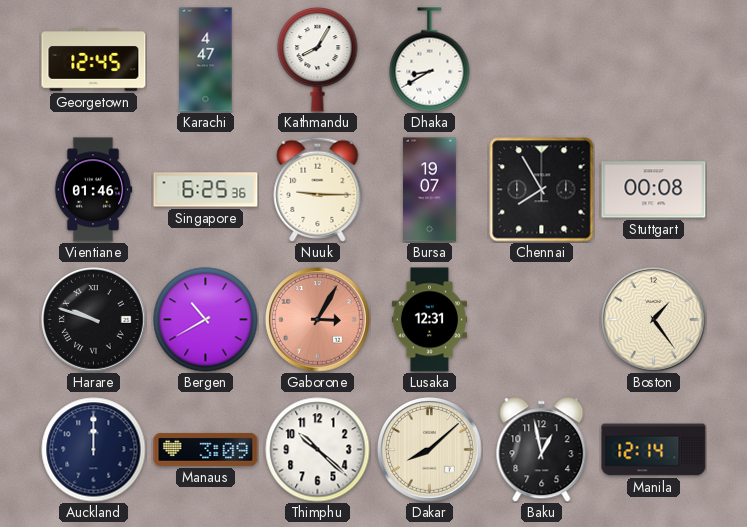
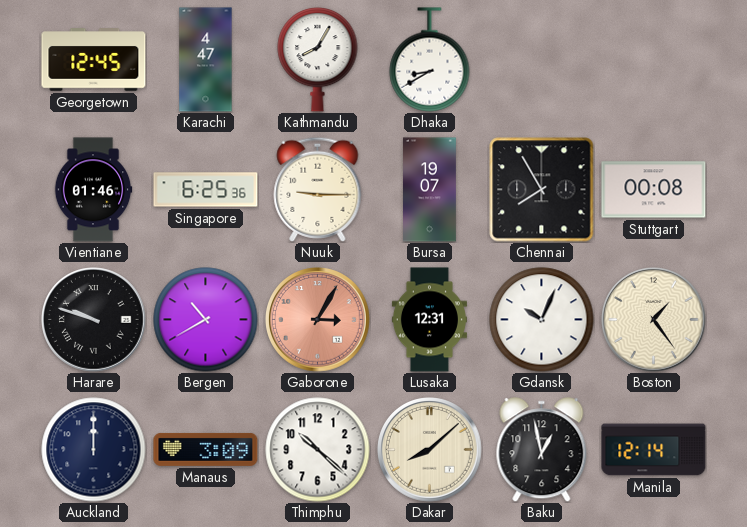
Gdansk: none -> 10:04 (542, 320)
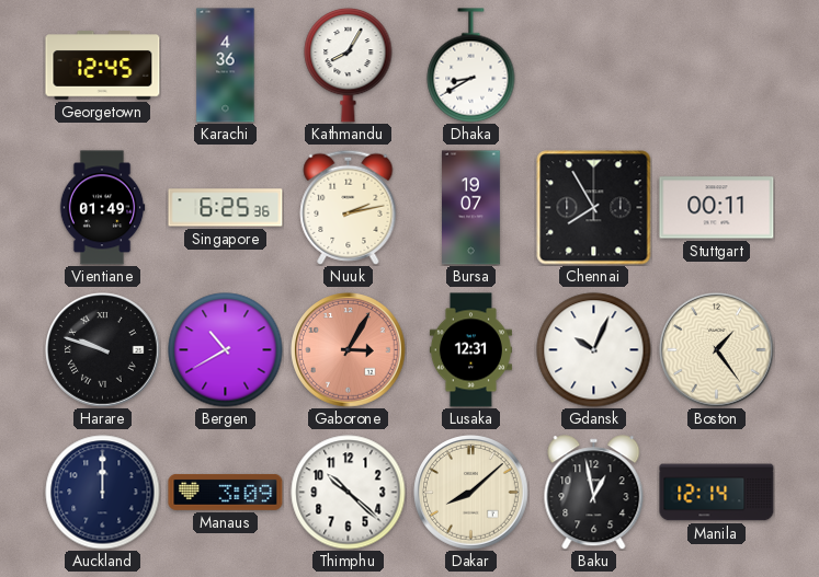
Karachi: 4:47 -> 4:36 (226, 66)
Vientiane: 01:46 -> 01:49 (102, 208)
Nuuk: 9:15 -> 2:13 (349, 207)
Stuttgart: 00:08 -> 00:11 (717, 208)
